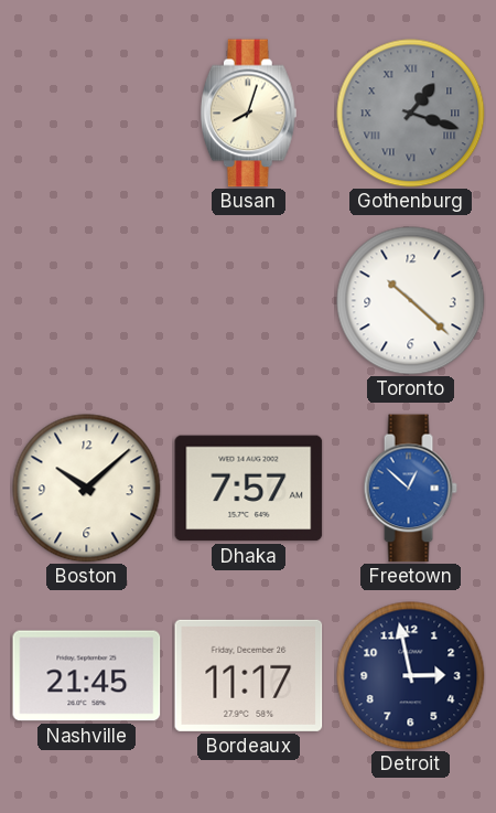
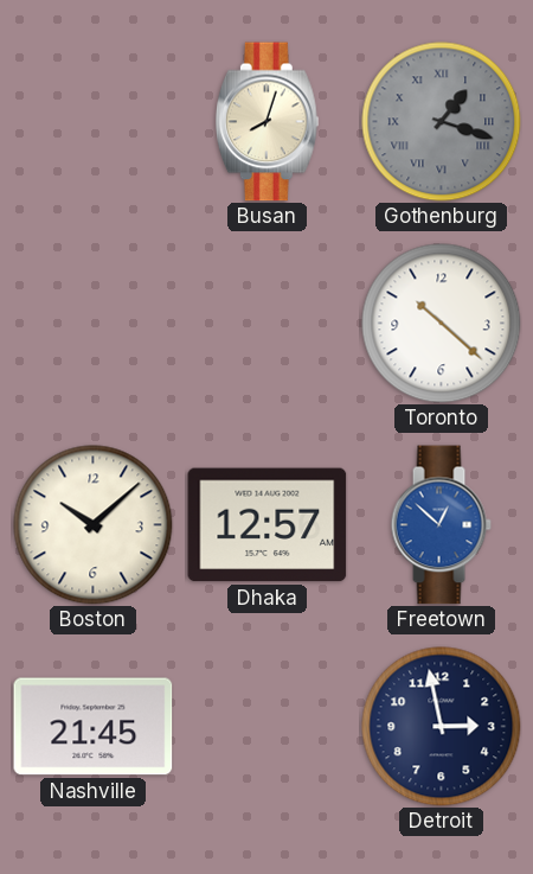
Dhaka: 7:57 -> 12:57 (268, 525)
Bordeaux: 11:17 -> none (249, 675)
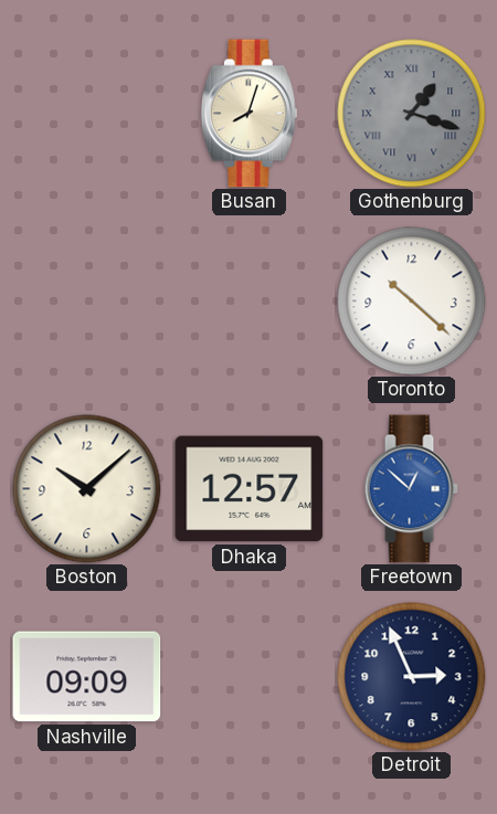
Nashville: 21:45 -> 09:09 (87, 677)
Detroit: 2:58 -> 2:56 (412, 677)
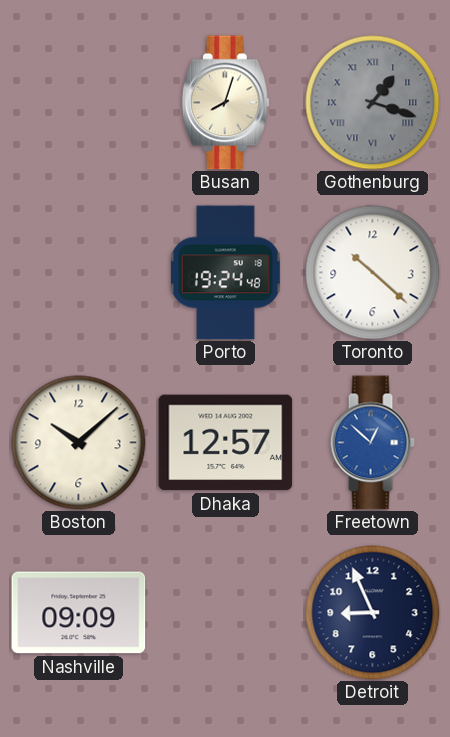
Porto: none -> 19:24 (225, 273)
Detroit: 2:56 -> 8:56 (373, 613)
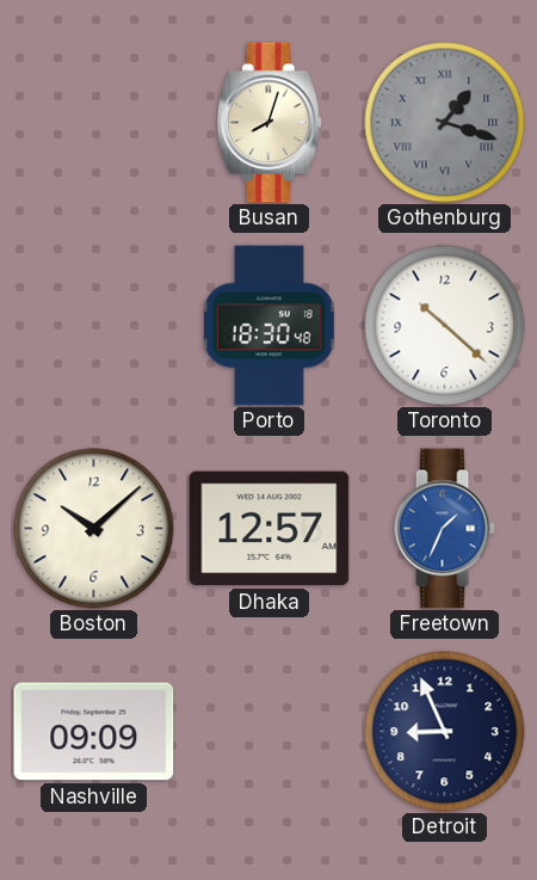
Porto: 19:24 -> 18:30 (268, 326)
Freetown: 12:52 -> 1:34 (444, 529)
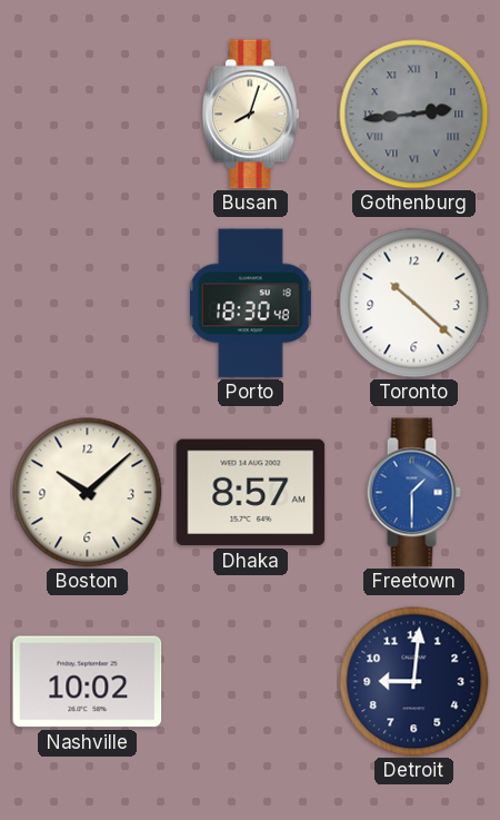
Gothenburg: 1:18 -> 2:44 (414, 115)
Dhaka: 12:57 -> 8:57 (251, 493)
Freetown: 1:34 -> 1:30 (413, 493)
Nashville: 09:09 -> 10:02 (88, 682)
Detroit: 8:56 -> 9:01 (414, 682)
